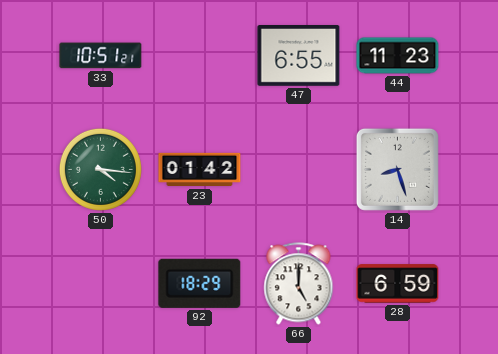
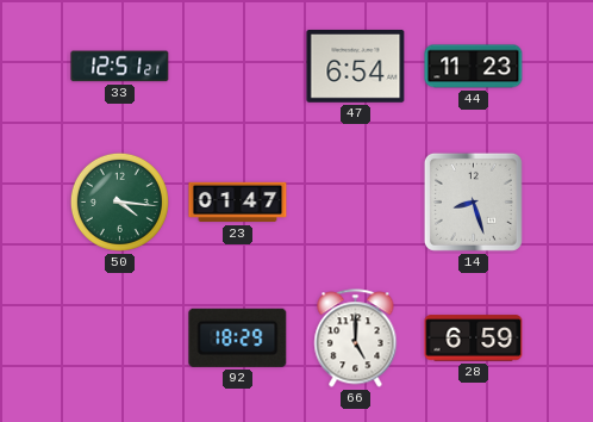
33: 10:51 -> 12:51 (120, 67)
47: 6:55 -> 6:54 (356, 67)
23: 01:42 -> 01:47 (238, 203)
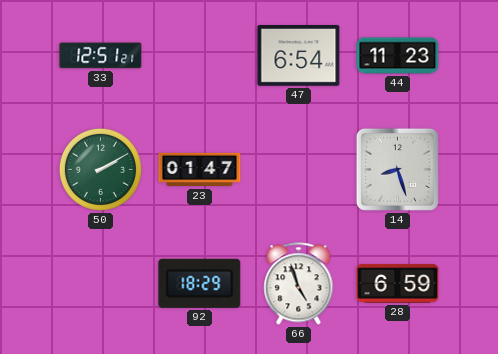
50: 4:16 -> 2:10 (100, 169)
66: 5:00 -> 4:57 (299, 284)
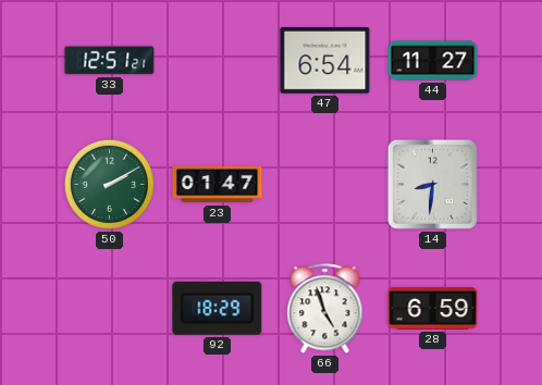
44: 11:23 -> 11:27 (433, 61)
14: 8:27 -> 8:31 (432, 184)
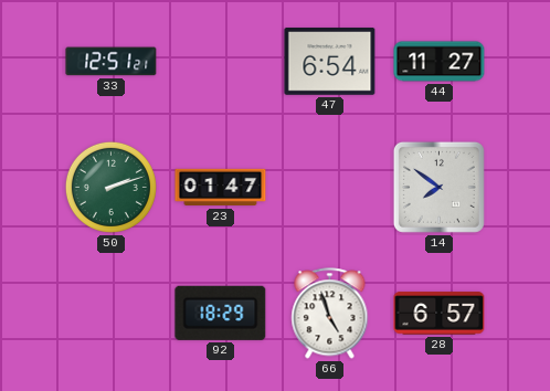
50: 2:10 -> 2:12 (110, 187)
14: 8:31 -> 7:51 (438, 187)
28: 6:59 -> 6:57 (440, 314)
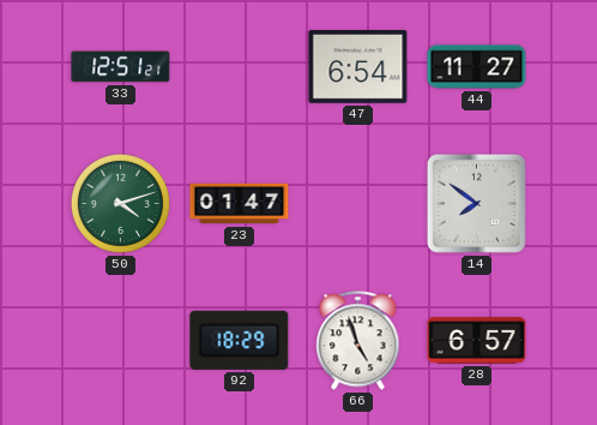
50: 2:12 -> 4:12 (120, 203)
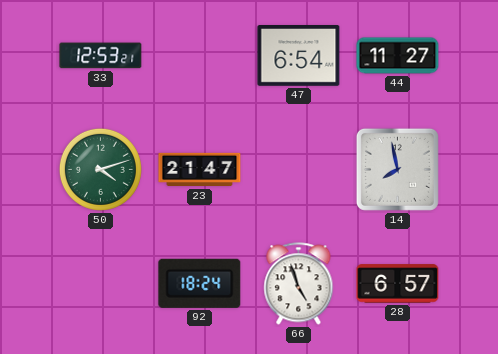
33: 12:51 -> 12:53 (101, 56)
23: 01:47 -> 21:47 (200, 170)
14: 7:51 -> 7:58 (397, 169)
92: 18:29 -> 18:24 (200, 283)
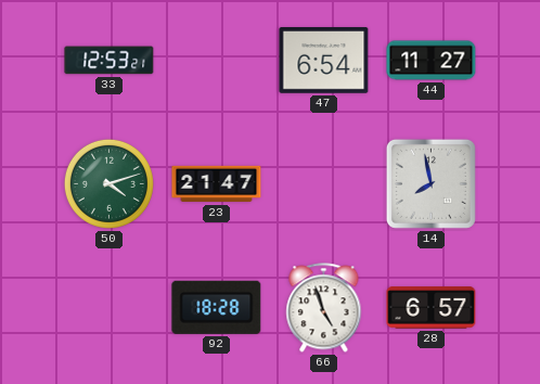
92: 18:24 -> 18:28 (217, 307)
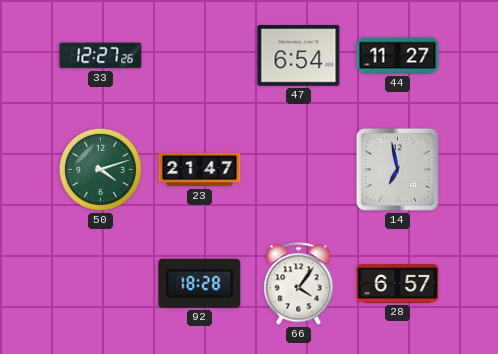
33: 12:53 -> 12:27 (101, 56)
14: 7:58 -> 6:58 (397, 169)
66: 4:57 -> 4:06 (299, 284)
